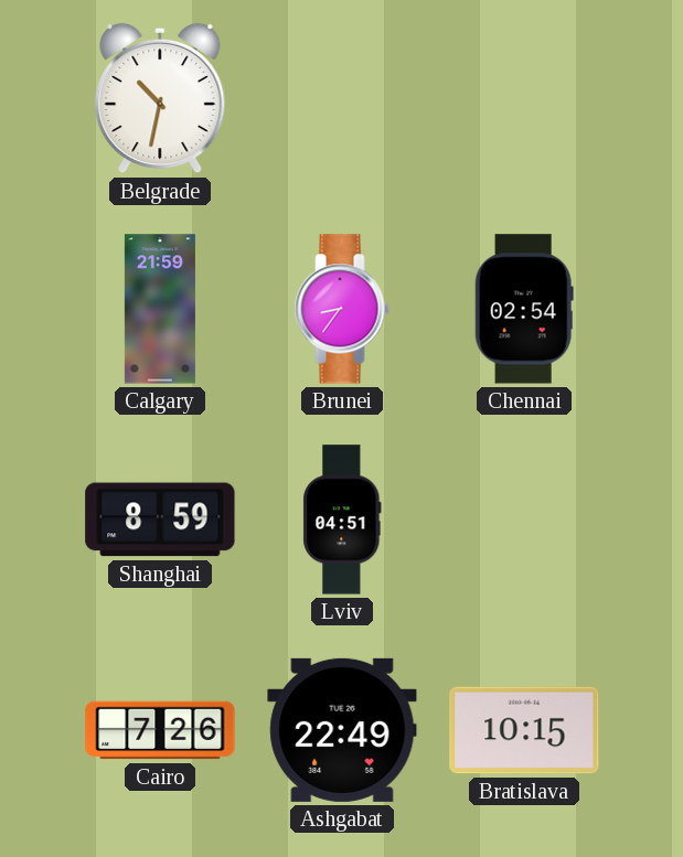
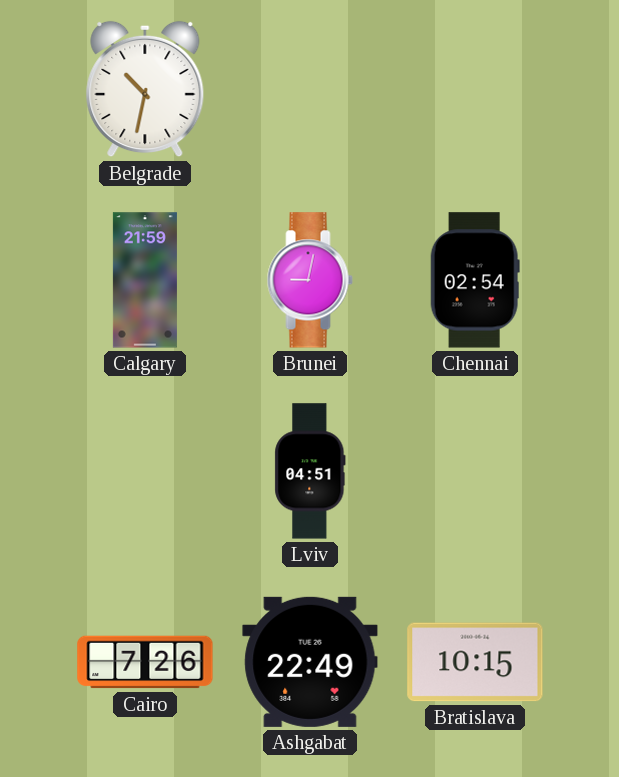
Brunei: 8:36 -> 9:02 (310, 280)
Shanghai: 8:59 -> none (160, 519)
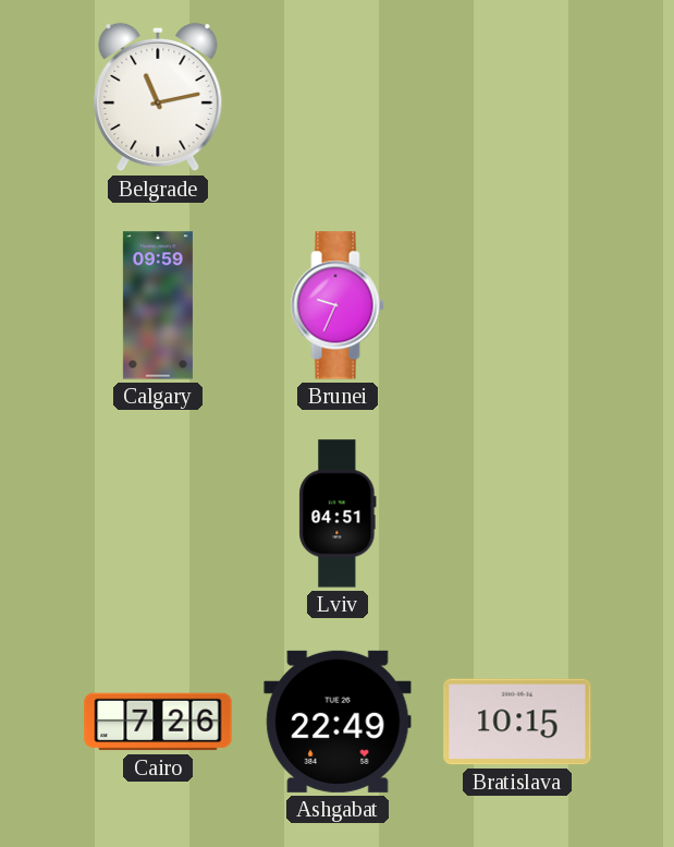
Belgrade: 10:32 -> 11:13 (158, 97)
Calgary: 21:59 -> 09:59 (158, 305)
Brunei: 9:02 -> 9:34 (338, 305)
Chennai: 02:54 -> none (475, 280)
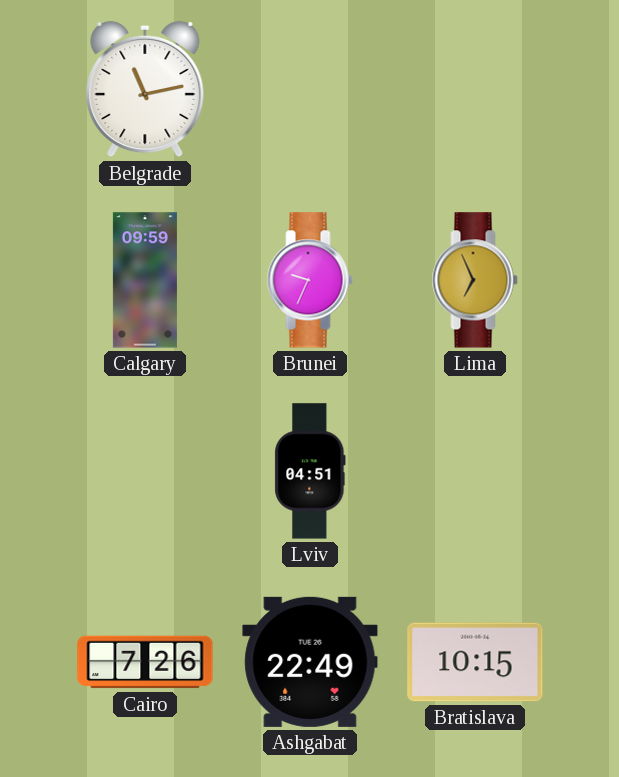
Lima: none -> 6:56 (475, 280)
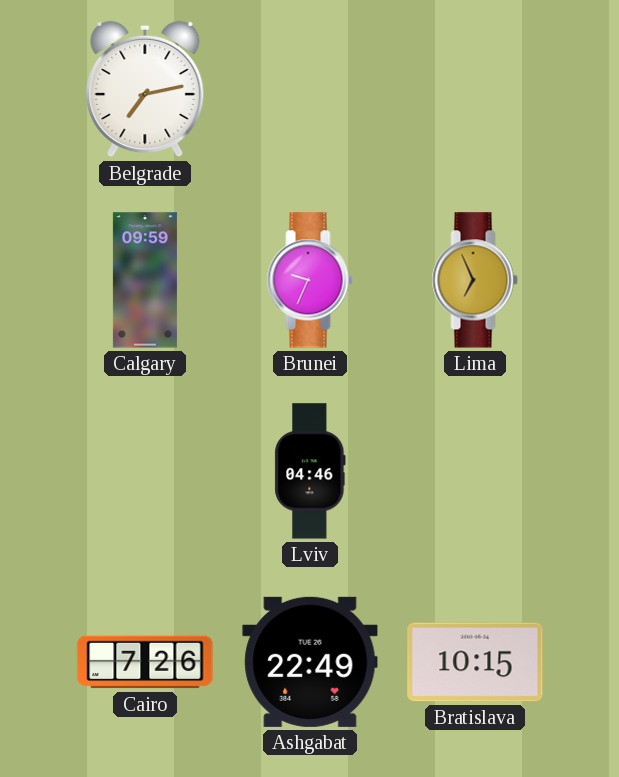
Belgrade: 11:13 -> 7:13 (145, 89)
Lviv: 04:51 -> 04:46 (310, 471)
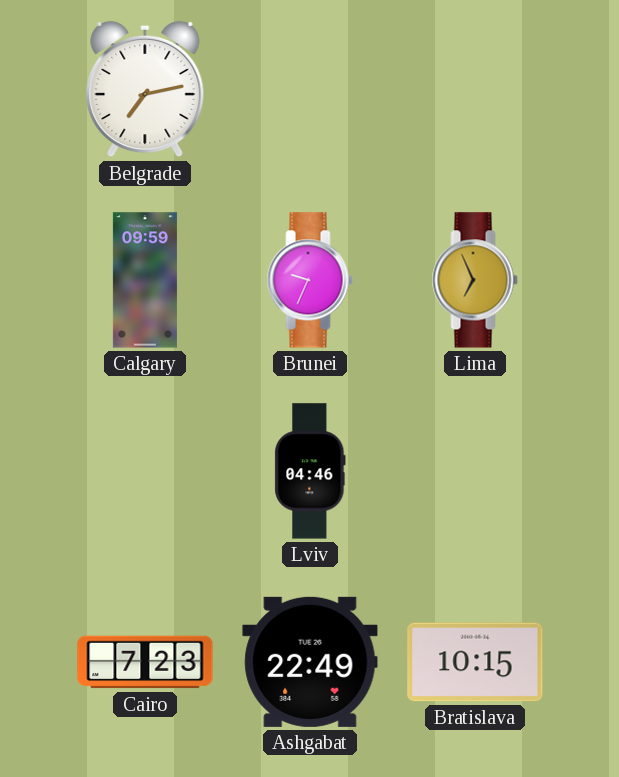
Cairo: 7:26 -> 7:23 (145, 662)
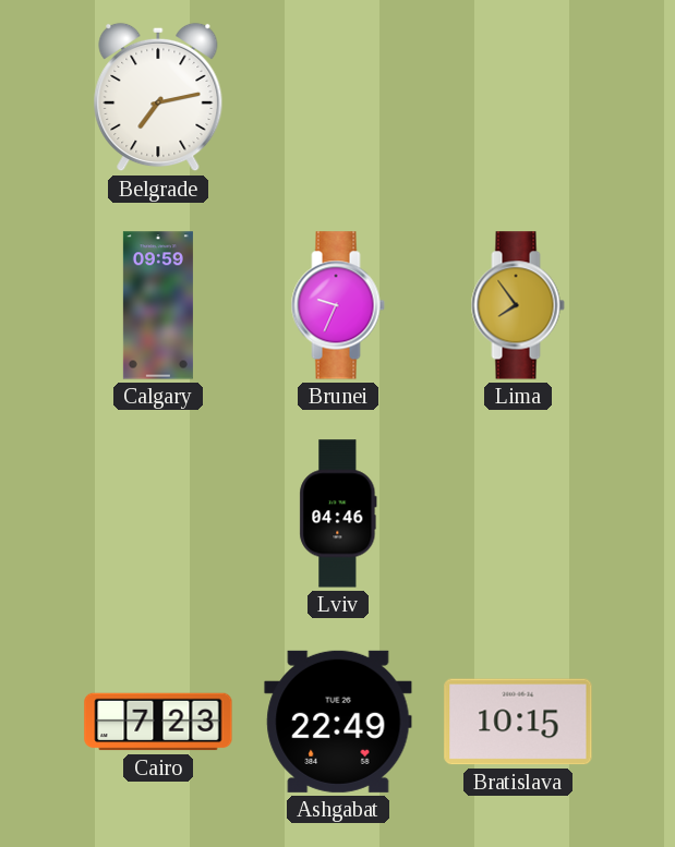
Lima: 6:56 -> 7:54 (518, 305)
